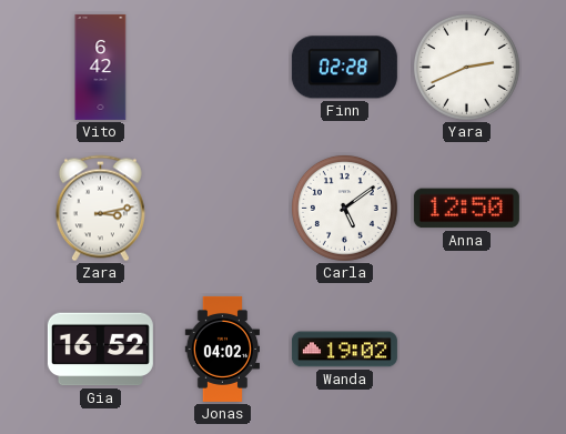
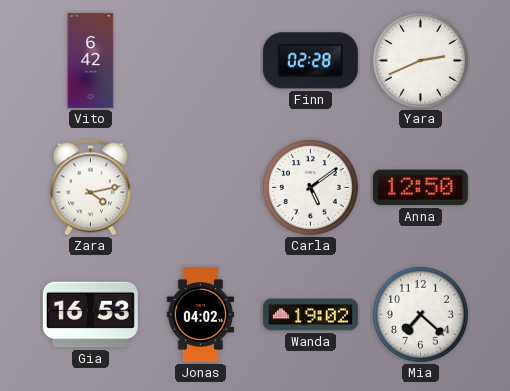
Zara: 3:13 -> 4:13 (90, 188)
Gia: 16:52 -> 16:53 (90, 315)
Mia: none -> 7:22 (420, 314)
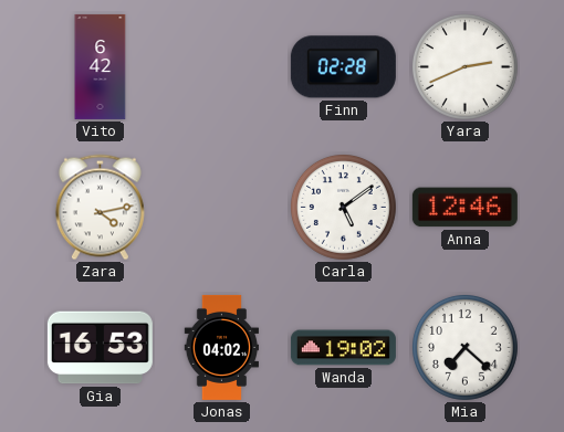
Anna: 12:50 -> 12:46 (464, 208)
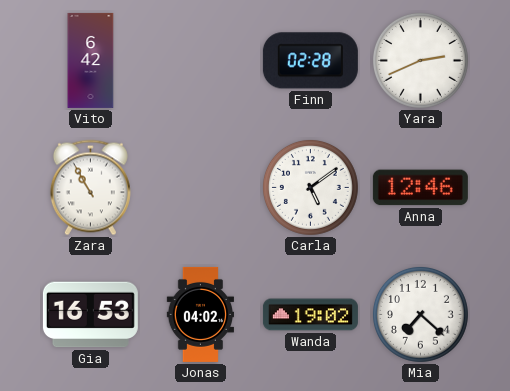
Zara: 4:13 -> 10:55 (90, 188)
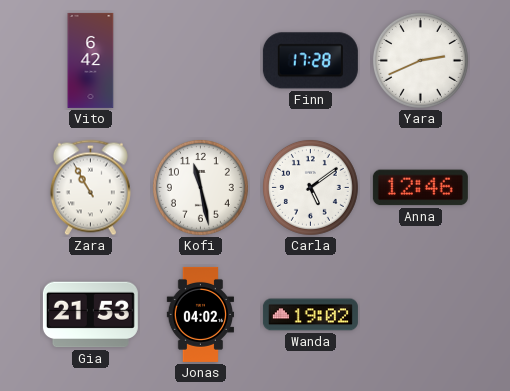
Finn: 02:28 -> 17:28 (310, 61)
Kofi: none -> 11:28 (200, 187)
Gia: 16:53 -> 21:53 (90, 315)
Mia: 7:22 -> none (420, 314)
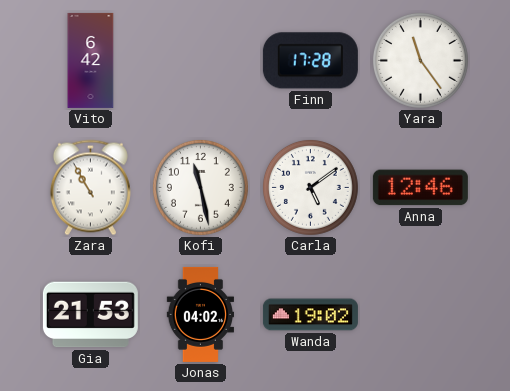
Yara: 2:41 -> 11:24 (420, 60)
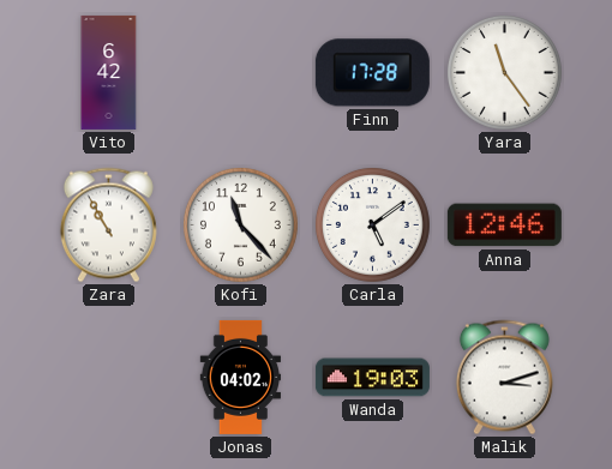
Kofi: 11:28 -> 11:23 (240, 224)
Gia: 21:53 -> none (90, 315)
Wanda: 19:02 -> 19:03 (372, 378)
Malik: none -> 3:12 (504, 378)
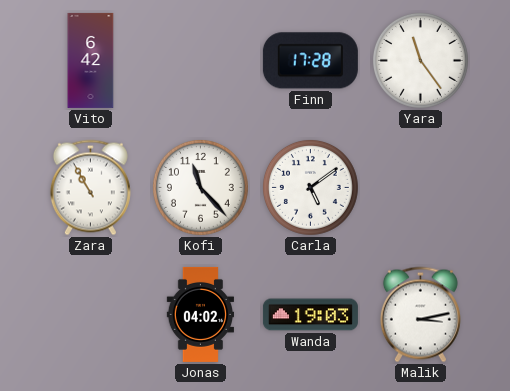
Anna: 12:46 -> none (504, 226)
Malik: 3:12 -> 3:13 (420, 315)
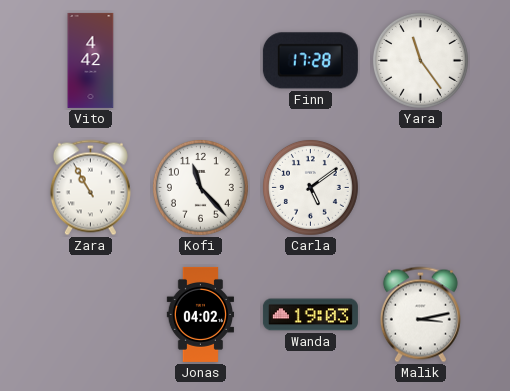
Vito: 6:42 -> 4:42 (91, 60)
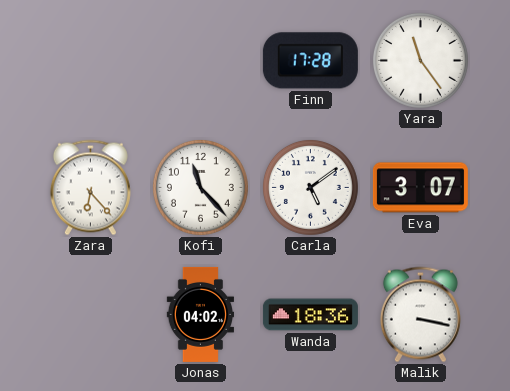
Vito: 4:42 -> none (91, 60)
Zara: 10:55 -> 6:23 (90, 188)
Eva: none -> 3:07 (420, 188)
Wanda: 19:03 -> 18:36 (310, 315)
Malik: 3:13 -> 3:17 (420, 315)
